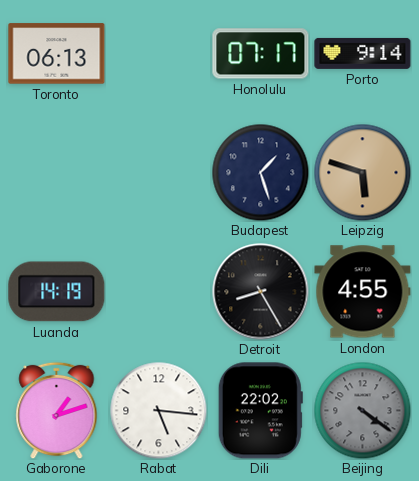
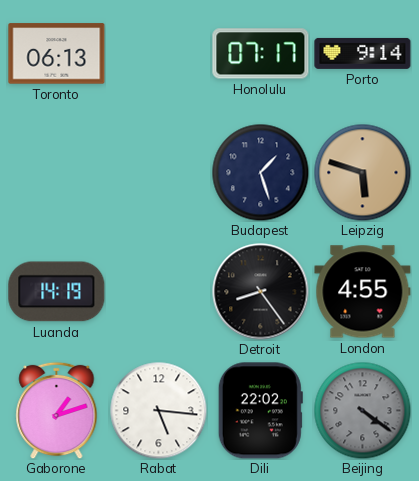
Detroit: 8:25 -> 8:24 (261, 292)
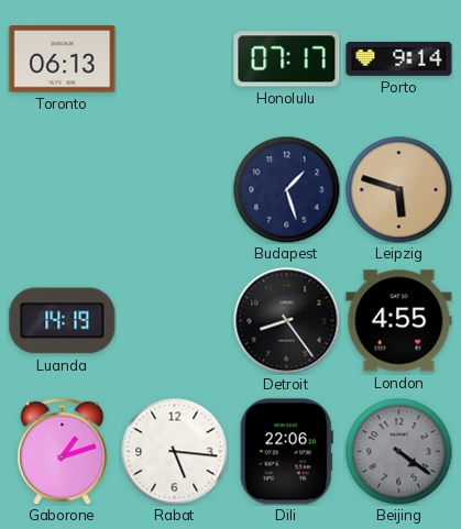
Dili: 22:02 -> 22:06 (286, 452)
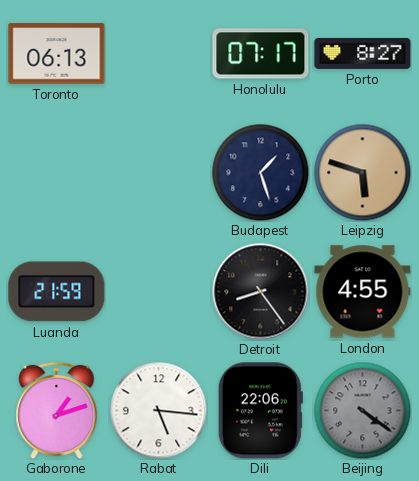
Porto: 9:14 -> 8:27 (363, 53)
Luanda: 14:19 -> 21:59 (57, 292)
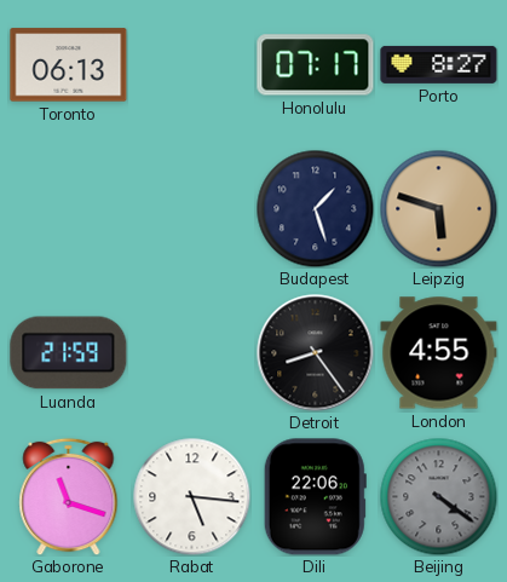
Gaborone: 1:12 -> 11:18 (69, 496)
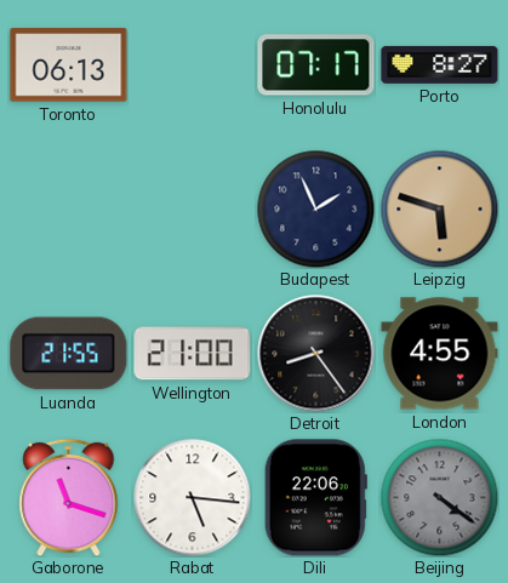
Budapest: 1:27 -> 1:56 (315, 208)
Luanda: 21:59 -> 21:55 (69, 354)
Wellington: none -> 21:00 (193, 354)
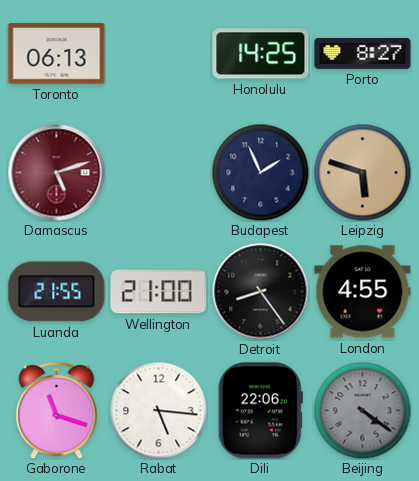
Honolulu: 07:17 -> 14:25 (261, 54)
Damascus: none -> 5:12 (57, 173)
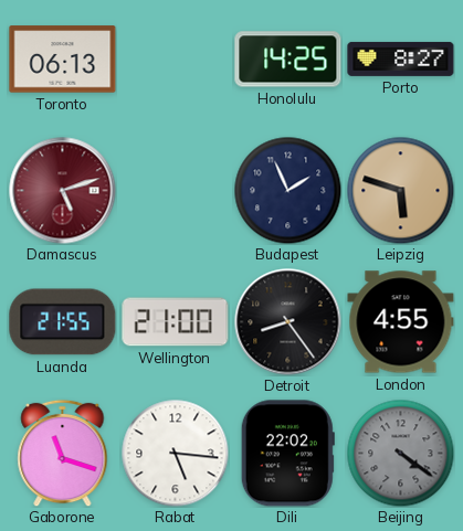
Dili: 22:06 -> 22:02 (287, 454)
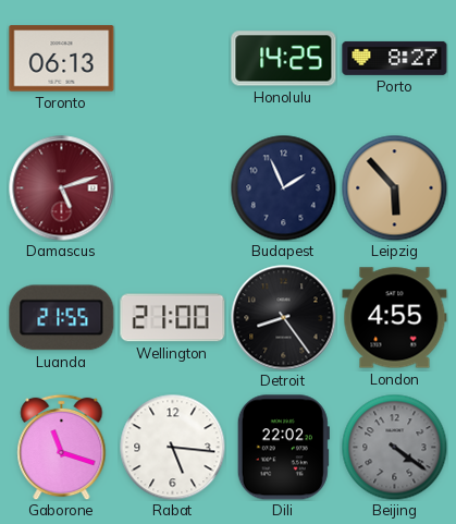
Leipzig: 5:48 -> 5:53 (394, 187)
